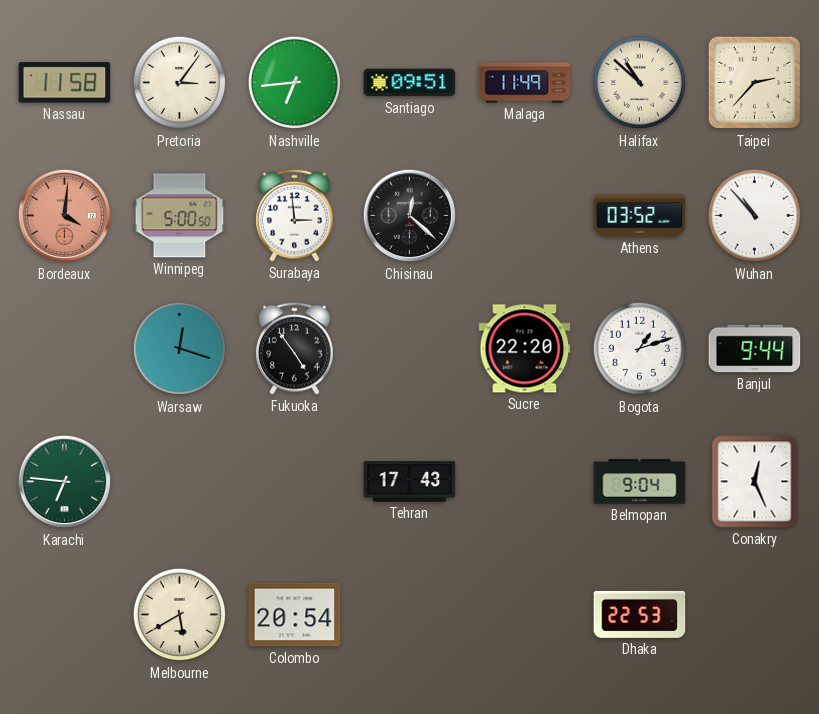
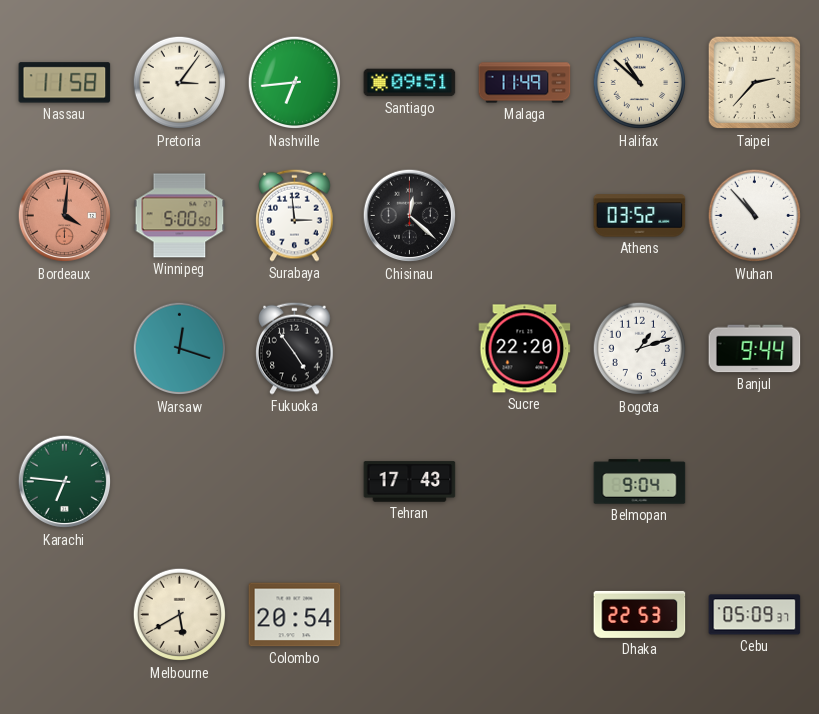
Conakry: 12:26 -> none (755, 482)
Cebu: none -> 05:09 (755, 615)
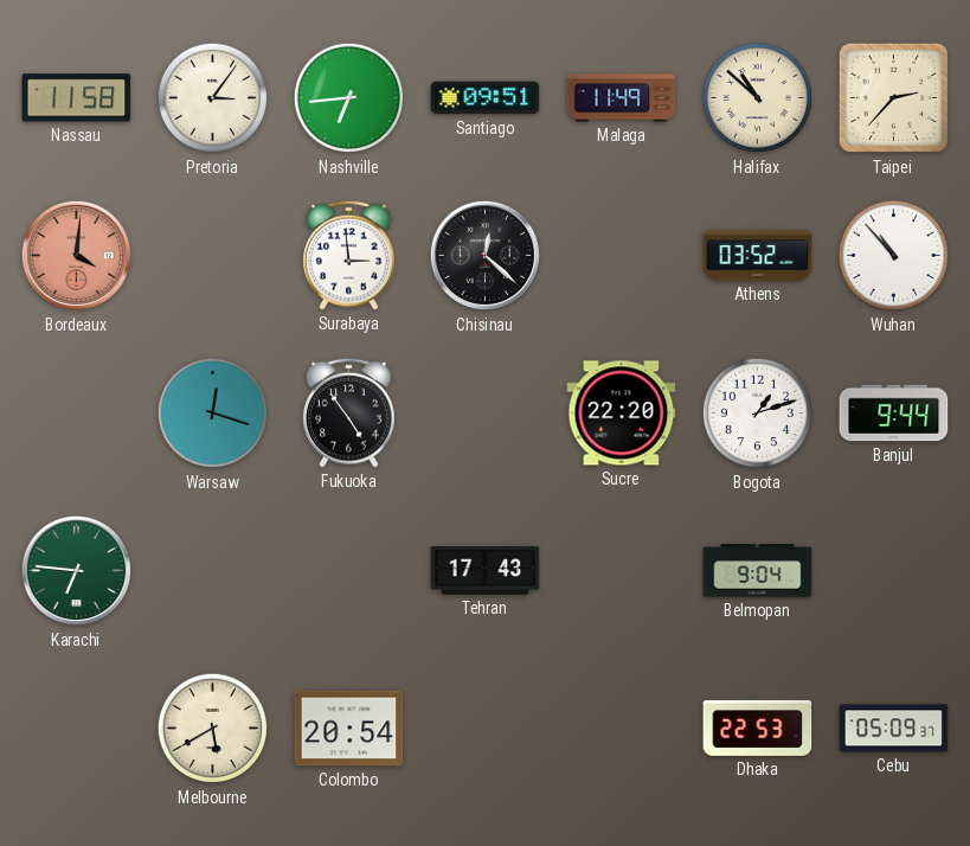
Winnipeg: 5:00 -> none (180, 216)
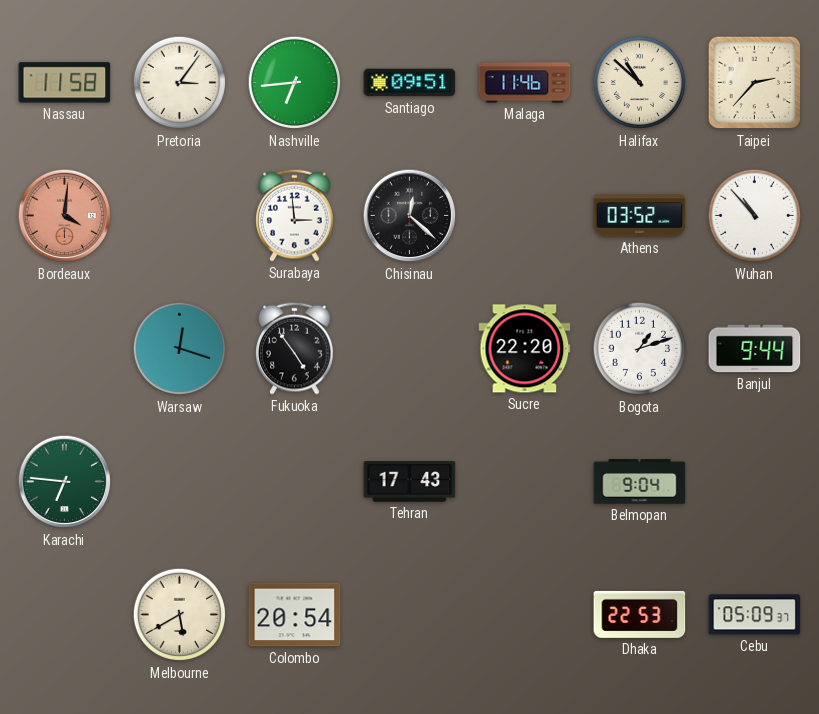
Malaga: 11:49 -> 11:46 (525, 83)
